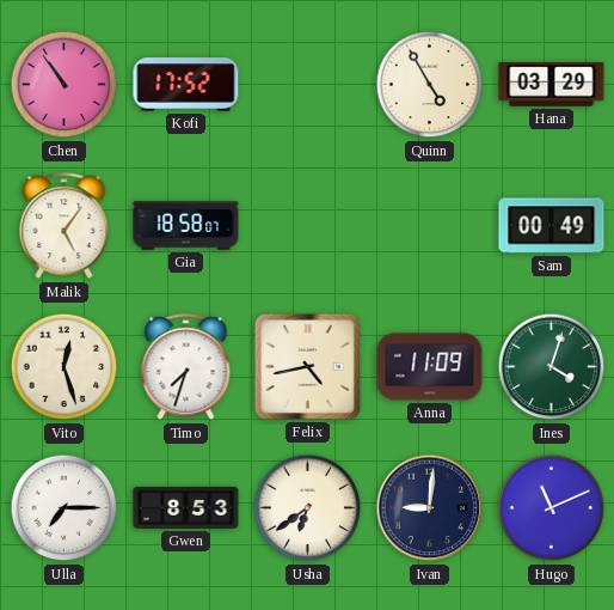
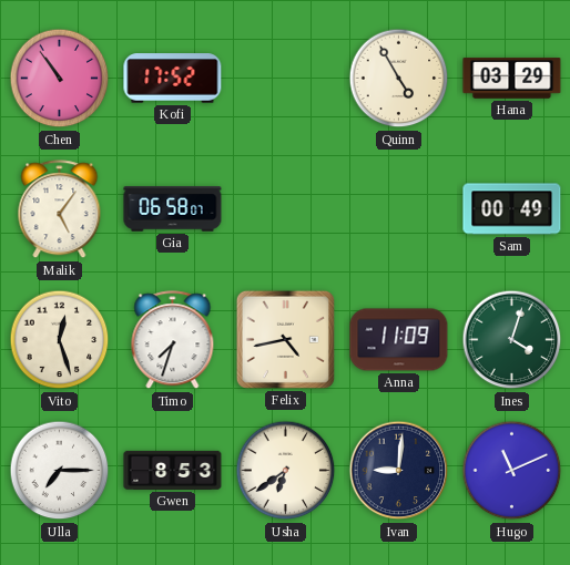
Gia: 18:58 -> 06:58 (173, 209)
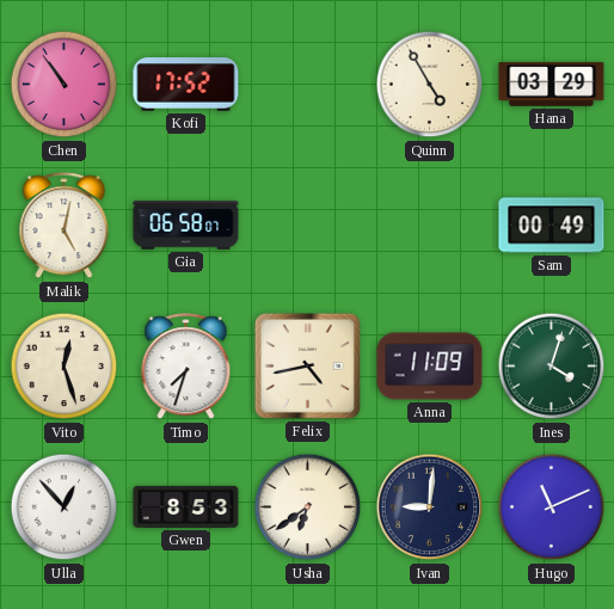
Malik: 5:06 -> 5:02 (65, 226)
Ulla: 7:15 -> 12:53 (65, 507)
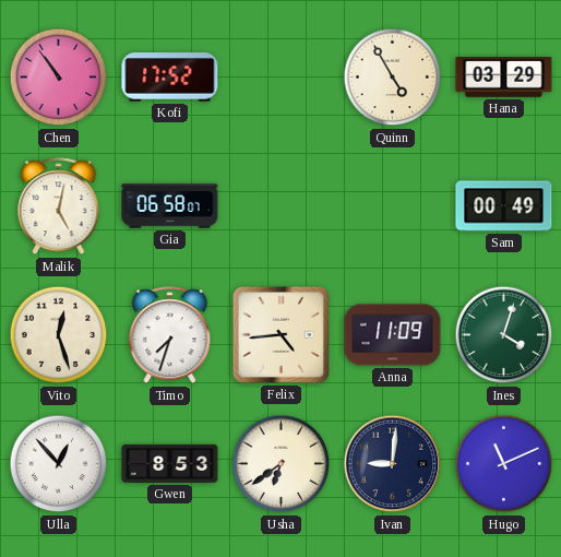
Felix: 4:43 -> 4:44 (280, 334)
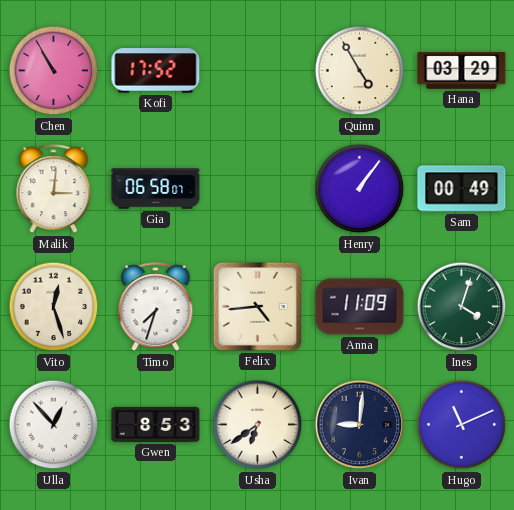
Chen: 10:54 -> 10:55 (54, 71)
Malik: 5:02 -> 3:01 (54, 189)
Henry: none -> 1:06 (360, 189)
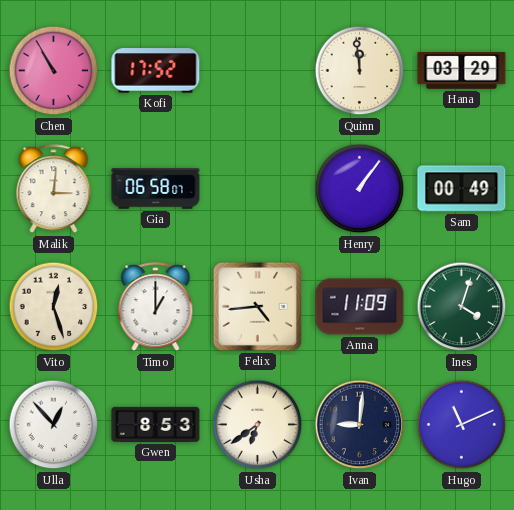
Quinn: 4:55 -> 11:59 (360, 71)
Timo: 7:33 -> 1:00 (156, 307)
